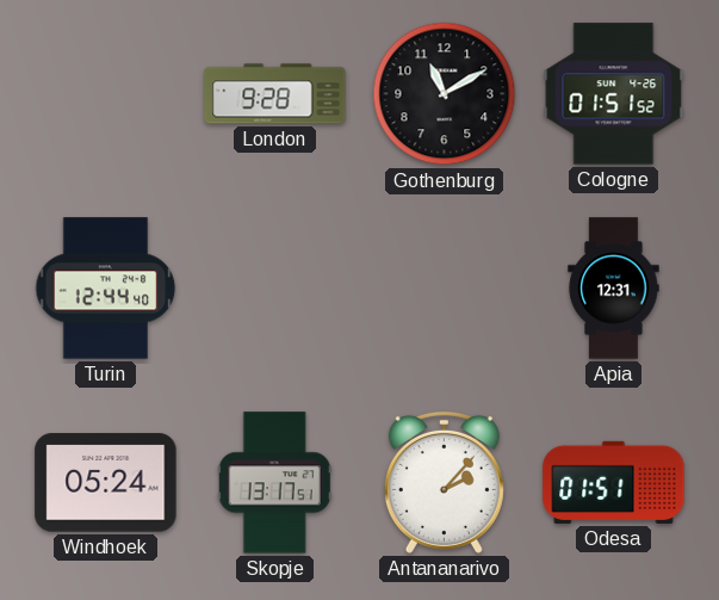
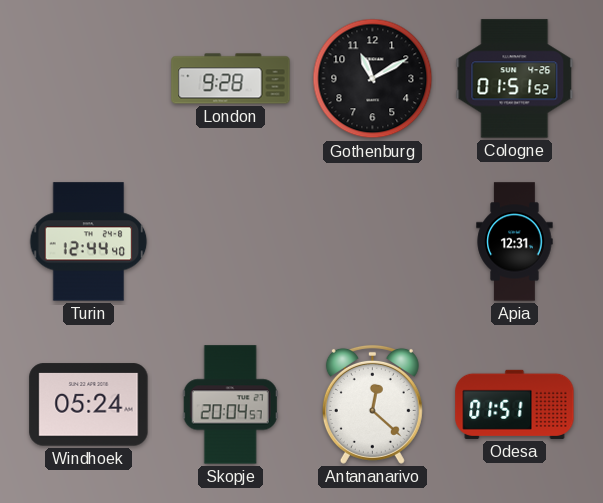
Skopje: 13:17 -> 20:04 (230, 405)
Antananarivo: 2:07 -> 12:22 (372, 404)
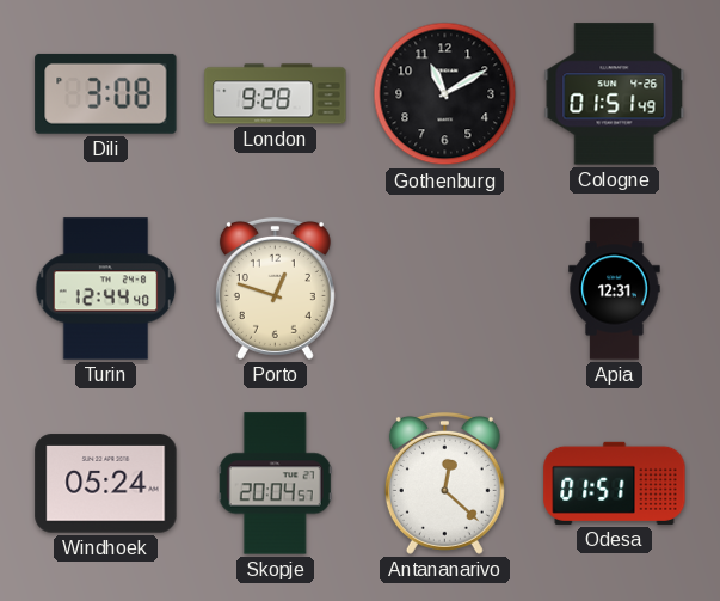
Dili: none -> 3:08 (106, 93)
Cologne: 01:51:52 -> 01:51:49 (615, 94)
Porto: none -> 12:48 (275, 288)
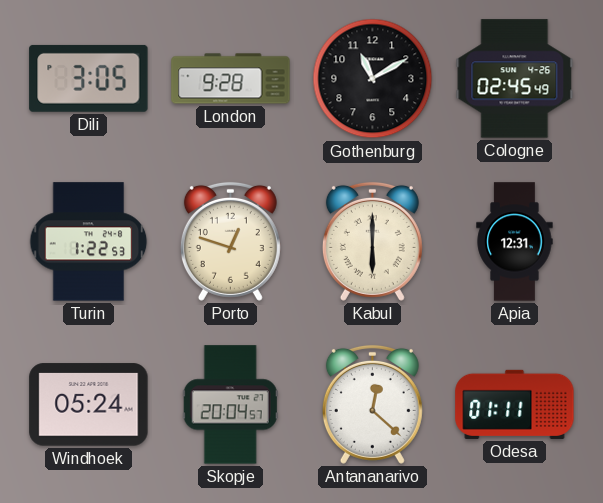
Dili: 3:08 -> 3:05 (89, 78)
Cologne: 01:51 -> 02:45 (515, 79)
Turin: 12:44 -> 1:22 (89, 242)
Kabul: none -> 6:00 (372, 241)
Odesa: 01:51 -> 01:11 (515, 404)
